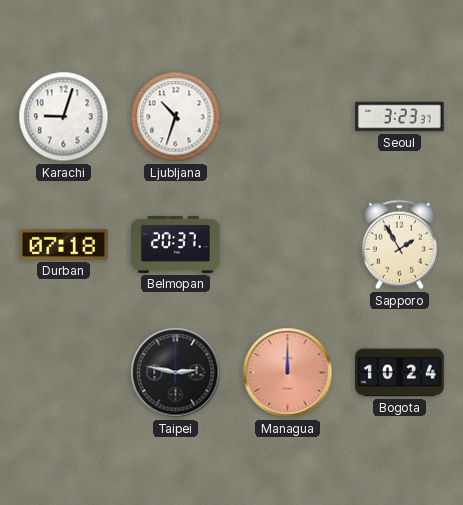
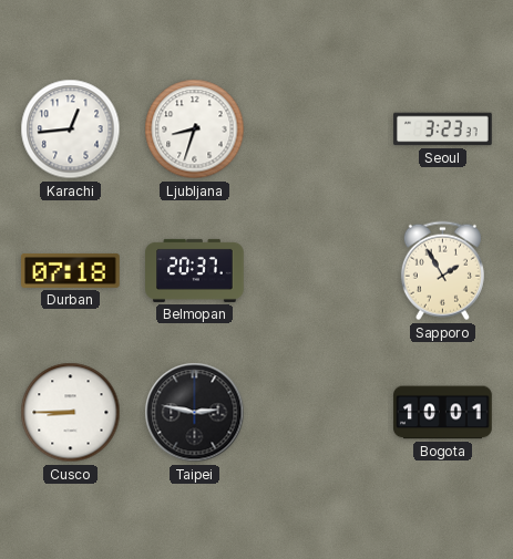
Karachi: 9:03 -> 12:44 (71, 130)
Ljubljana: 10:33 -> 8:33 (195, 130)
Cusco: none -> 8:45 (71, 413)
Managua: 12:00 -> none (288, 373)
Bogota: 10:24 -> 10:01 (443, 413)
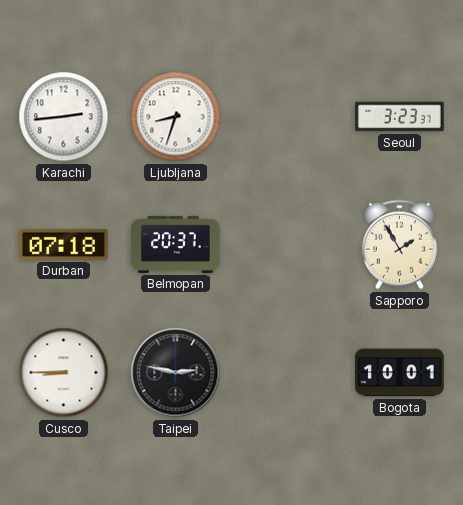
Karachi: 12:44 -> 2:44 (64, 117)
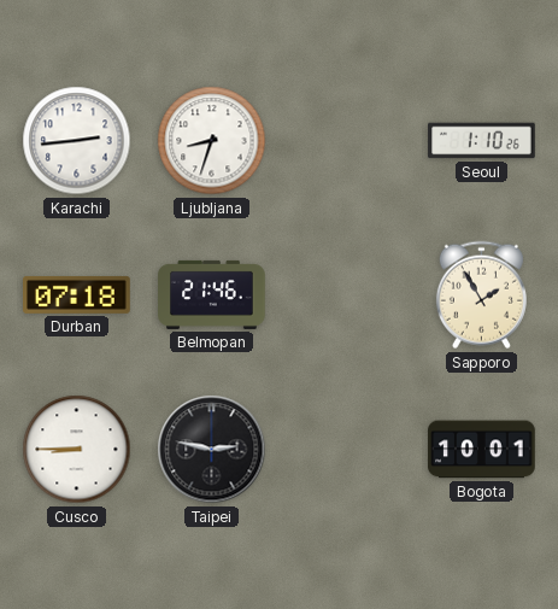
Seoul: 3:23 -> 1:10 (482, 141)
Belmopan: 20:37 -> 21:46 (212, 294)
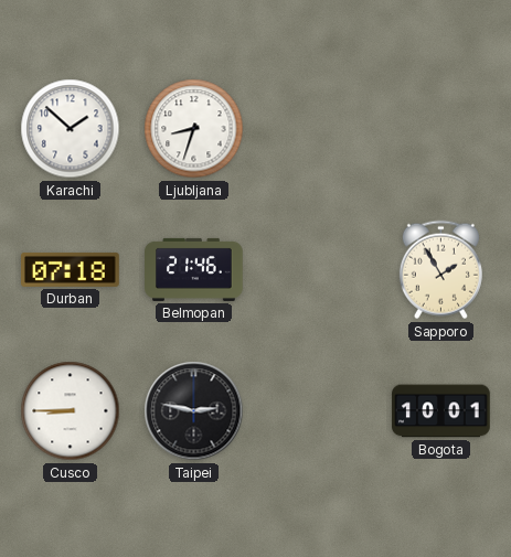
Karachi: 2:44 -> 1:52 (71, 129)
Seoul: 1:10 -> none (482, 141)
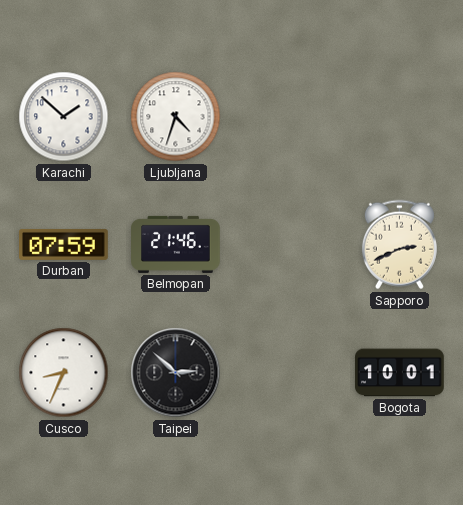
Ljubljana: 8:33 -> 4:33 (176, 117)
Durban: 07:18 -> 07:59 (64, 244)
Sapporo: 1:55 -> 2:41 (399, 245)
Cusco: 8:45 -> 8:34 (64, 373)
Taipei: 2:47 -> 2:52 (176, 373)
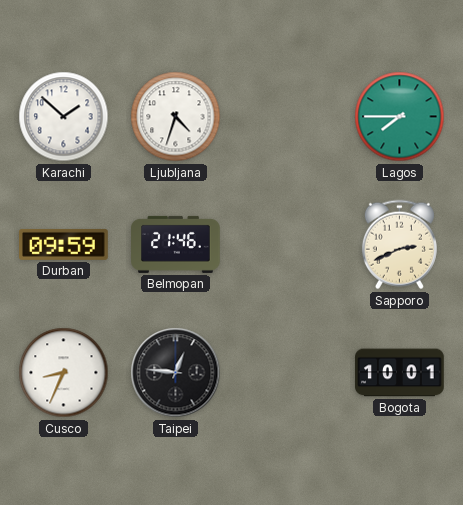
Lagos: none -> 7:45 (400, 117)
Durban: 07:59 -> 09:59 (64, 244)
Taipei: 2:52 -> 12:46 (176, 373)
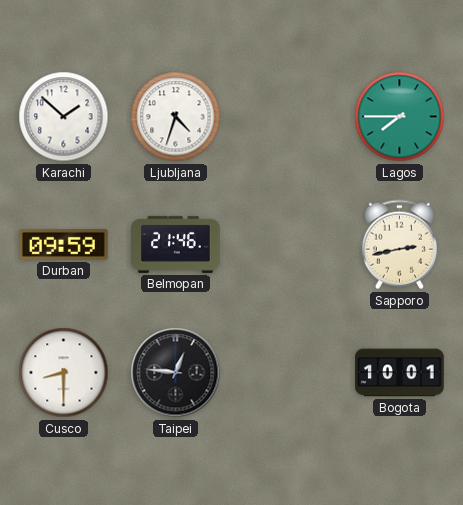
Sapporo: 2:41 -> 2:43 (399, 245)
Cusco: 8:34 -> 8:30 (64, 373)
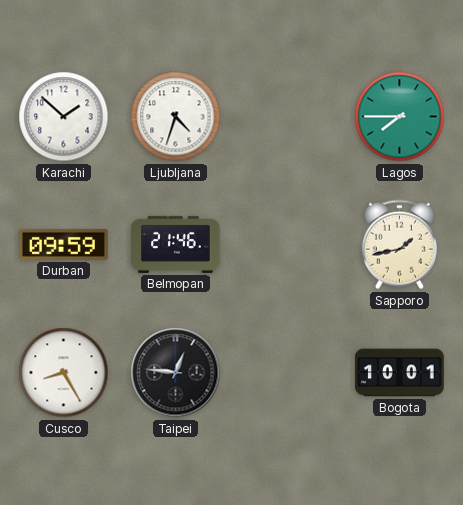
Sapporo: 2:43 -> 1:43 (399, 245)
Cusco: 8:30 -> 8:25 (64, 373)
